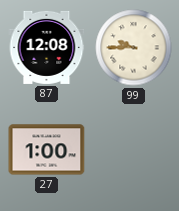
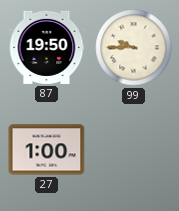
87: 12:08 -> 19:50 (47, 47)
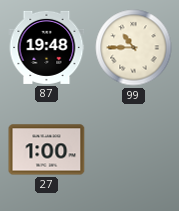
87: 19:50 -> 19:48 (47, 47)
99: 9:45 -> 10:45 (134, 48)
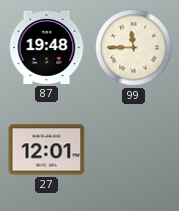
99: 10:45 -> 11:45 (134, 48)
27: 1:00 -> 12:01 (47, 150)
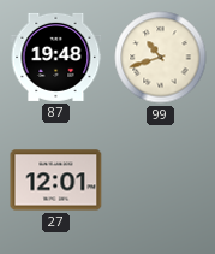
99: 11:45 -> 10:42 (161, 58)
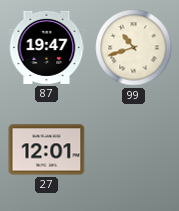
87: 19:48 -> 19:47 (47, 47)
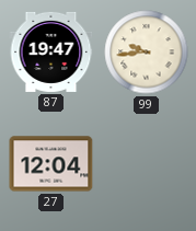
99: 10:42 -> 9:44 (147, 53)
27: 12:01 -> 12:04 (51, 164)
